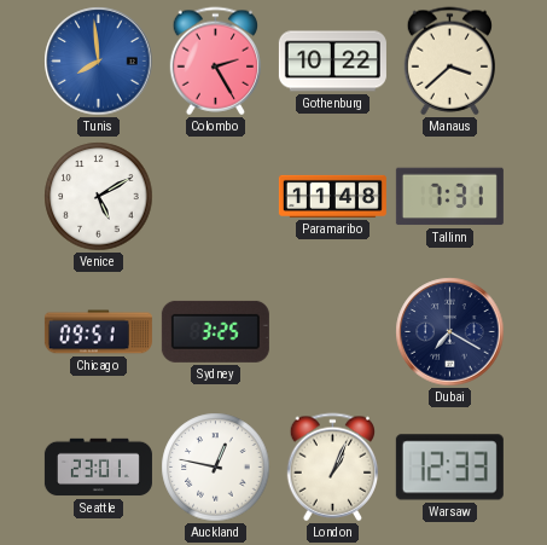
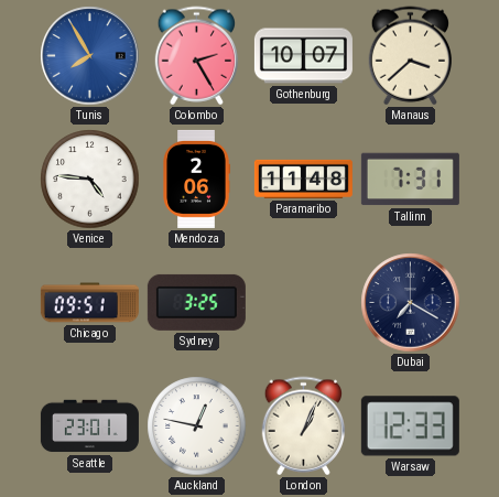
Tunis: 7:59 -> 7:55 (90, 56)
Gothenburg: 10:22 -> 10:07 (303, 56)
Venice: 5:10 -> 4:46 (90, 180)
Mendoza: none -> 2:06 (196, 179)
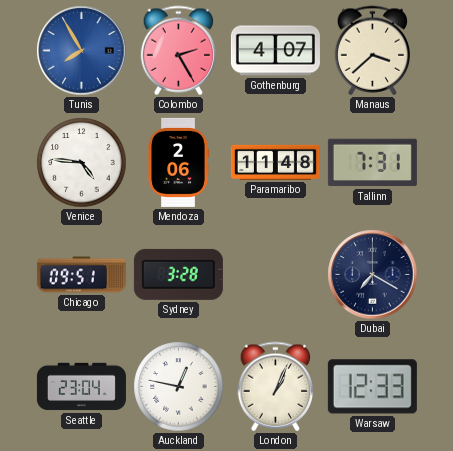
Gothenburg: 10:07 -> 4:07 (275, 51)
Sydney: 3:25 -> 3:28 (178, 274)
Seattle: 23:01 -> 23:04 (81, 387)
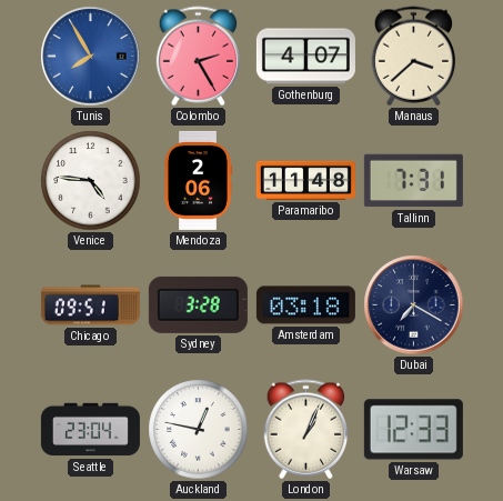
Amsterdam: none -> 03:18 (305, 305)
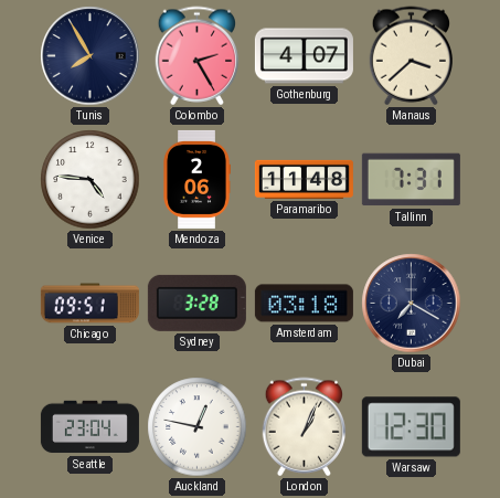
Tunis dial: blue -> navy (91, 56)
Warsaw: 12:33 -> 12:30 (411, 427)
